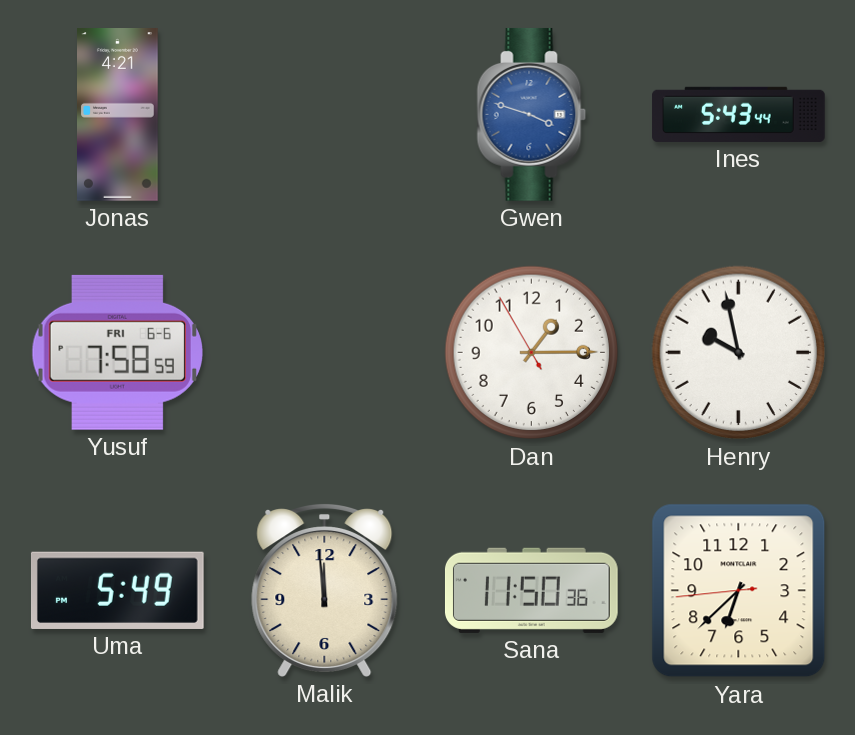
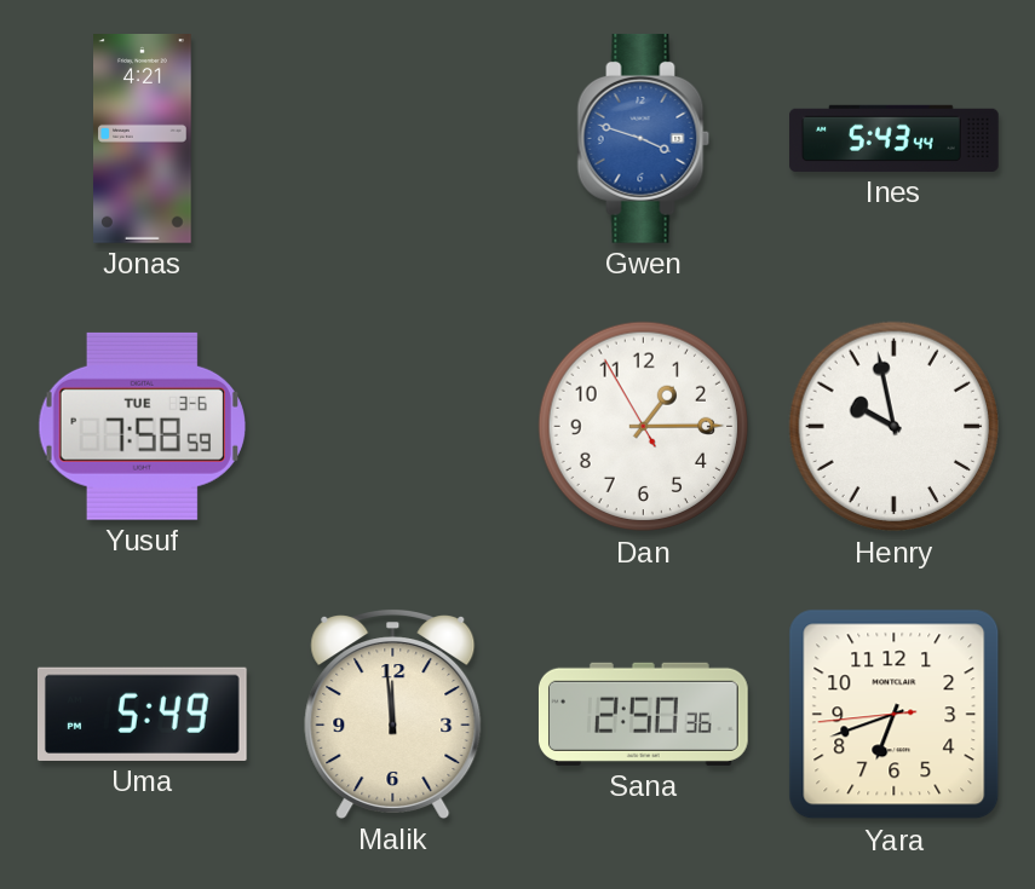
Yusuf date: FRI 6-6 -> TUE 3-6 (142, 426)
Sana: 11:50 -> 2:50 (643, 714)
Yara: 6:37 -> 6:41 (895, 715)
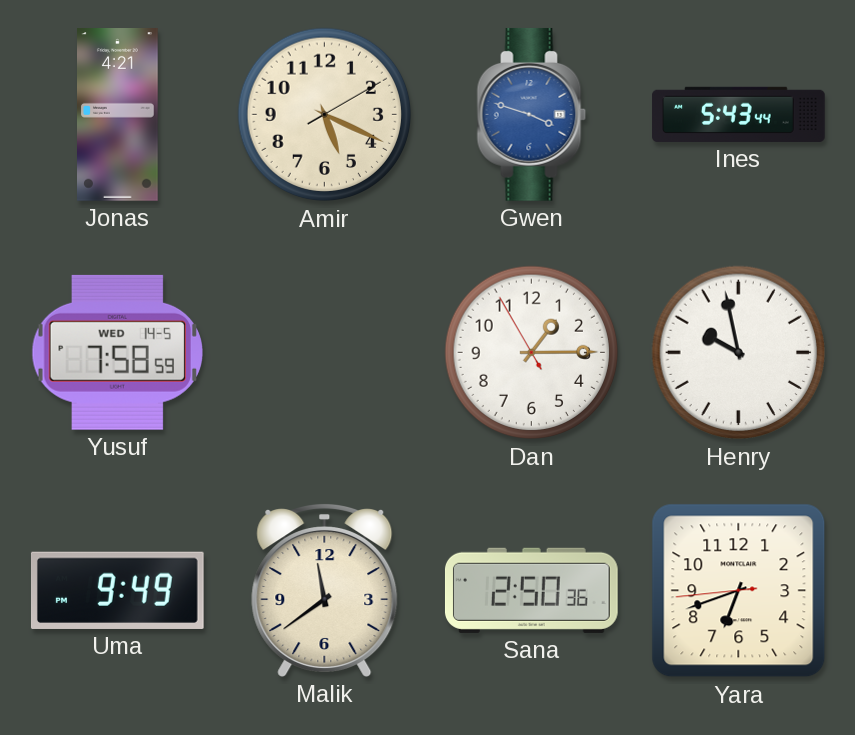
Amir: none -> 5:19 (325, 115)
Yusuf date: TUE 3-6 -> WED 14-5 (117, 352)
Uma: 5:49 -> 9:49 (117, 590)
Malik: 11:59 -> 11:39 (325, 591)
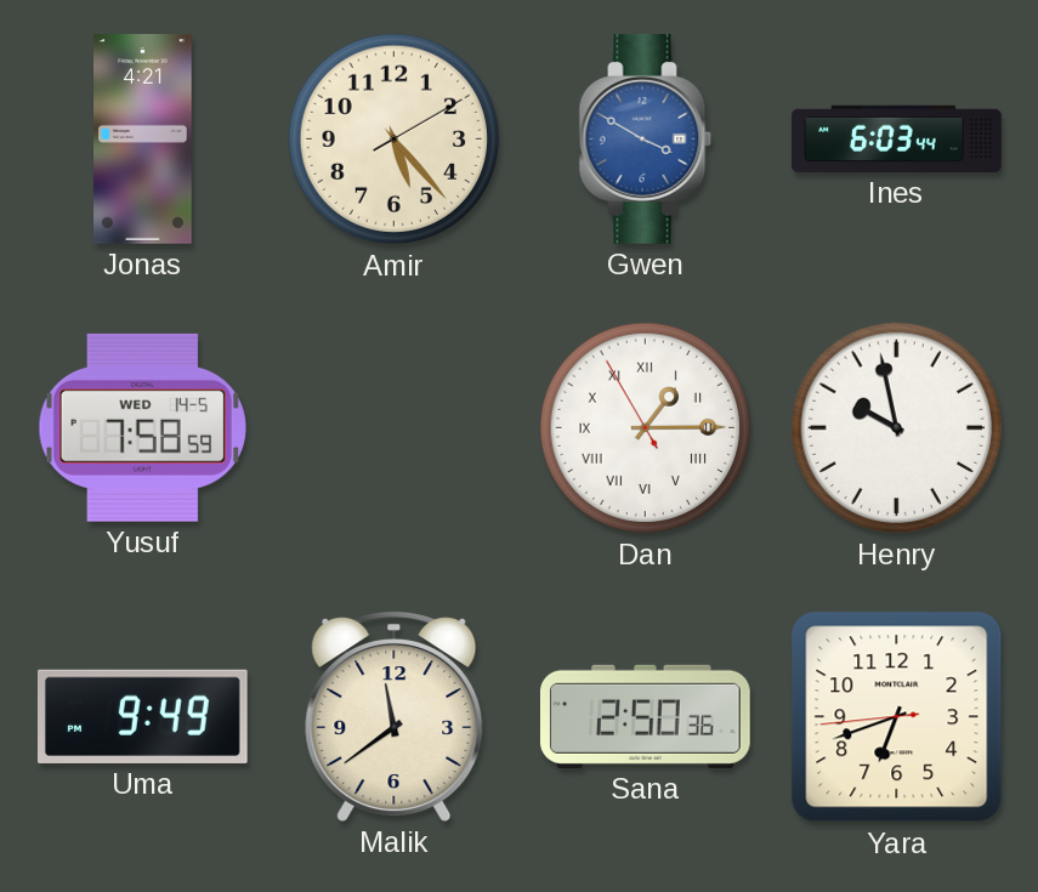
Amir: 5:19 -> 5:23 (395, 140)
Gwen: 3:48 -> 3:50 (646, 138)
Ines: 5:43 -> 6:03 (897, 138)
Dan numerals: Arabic -> Roman (646, 428)
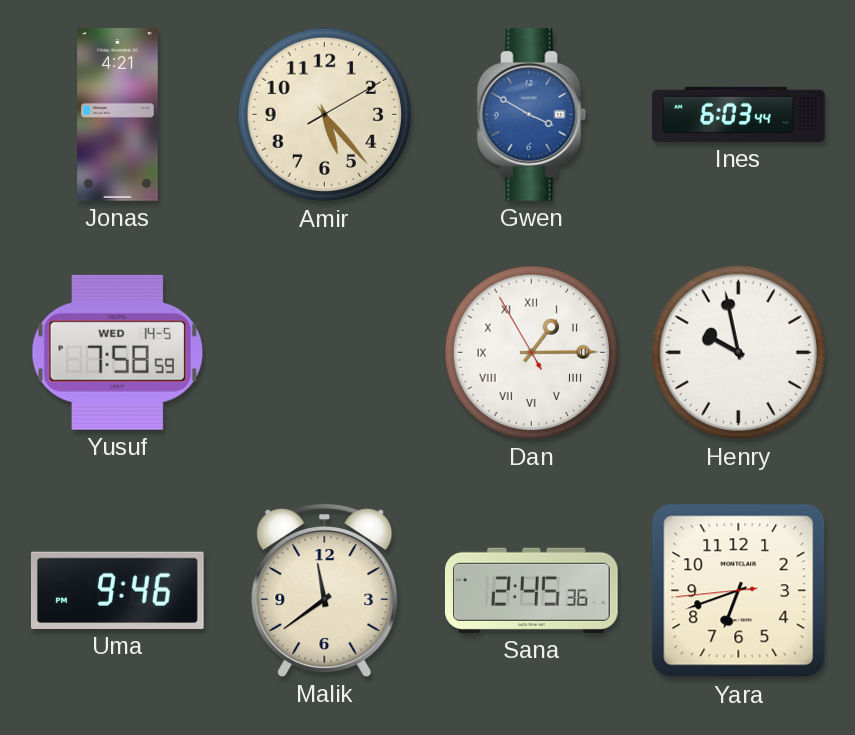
Uma: 9:49 -> 9:46 (117, 590)
Sana: 2:50 -> 2:45 (531, 590)
